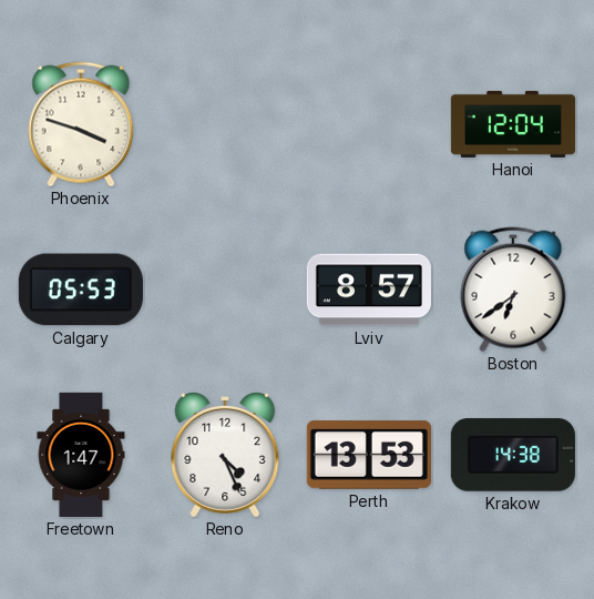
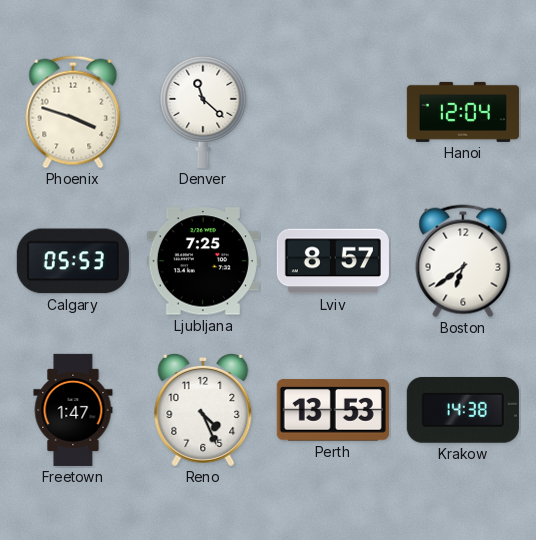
Denver: none -> 11:22 (203, 111)
Ljubljana: none -> 7:25 (203, 261)
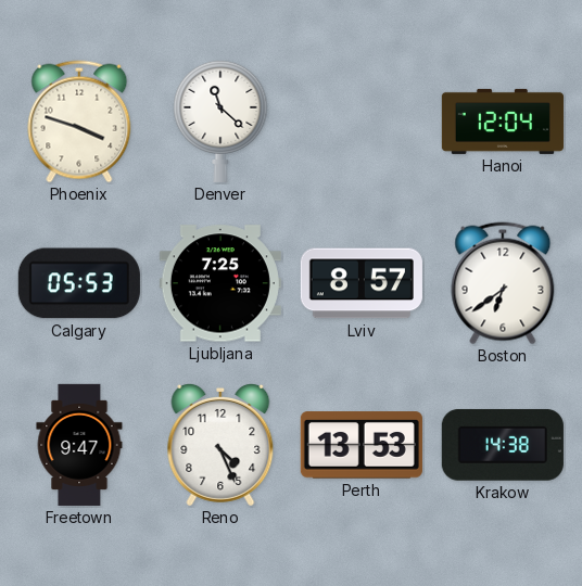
Freetown: 1:47 -> 9:47 (79, 445)
